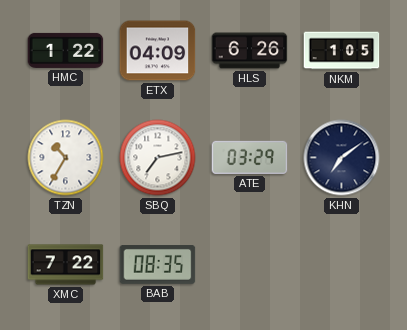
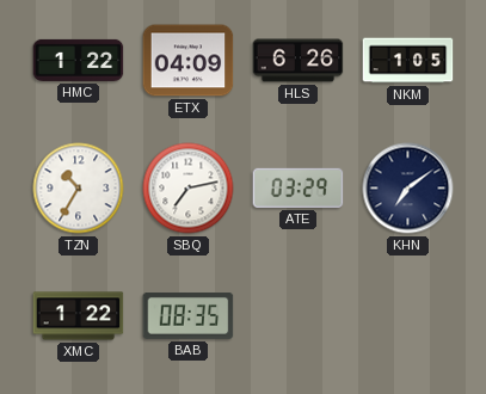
XMC: 7:22 -> 1:22 (79, 316)
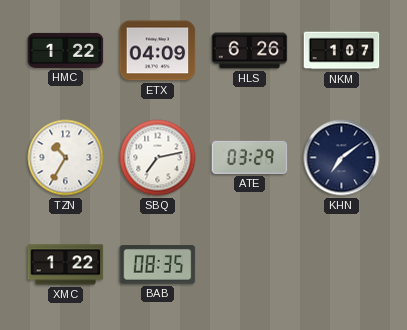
NKM: 1:05 -> 1:07 (342, 51)
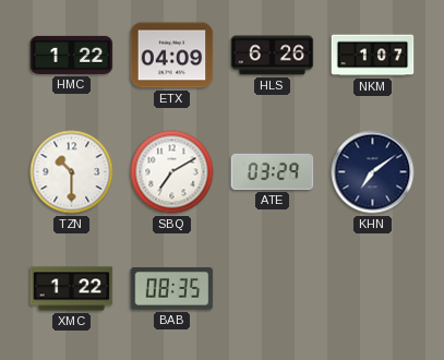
TZN: 10:35 -> 10:30 (72, 172)
SBQ: 7:13 -> 7:10 (172, 172)
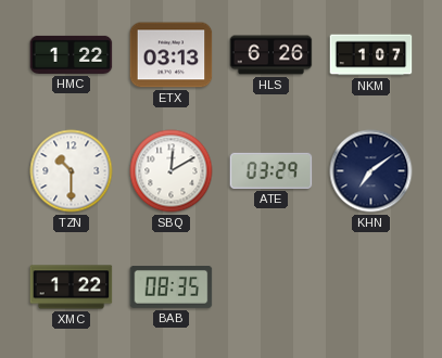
ETX: 04:09 -> 03:13 (172, 55)
SBQ: 7:10 -> 12:10 (172, 171)
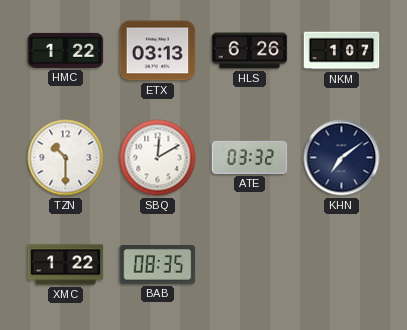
ATE: 03:29 -> 03:32 (250, 157)
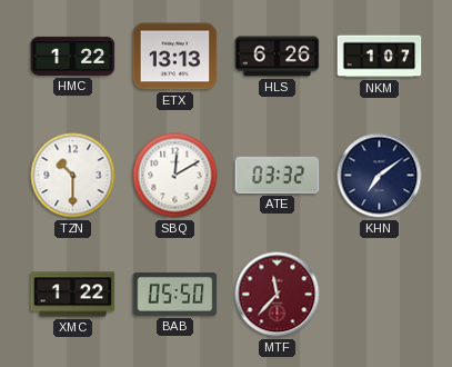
ETX: 03:13 -> 13:13 (175, 57)
BAB: 08:35 -> 05:50 (175, 295)
MTF: none -> 11:37 (278, 295)
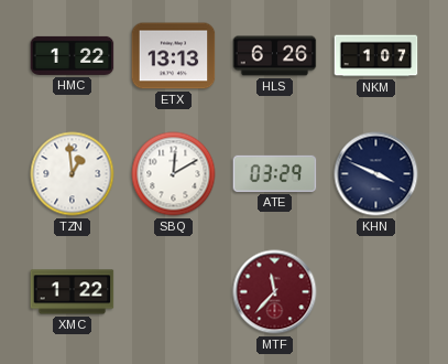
TZN: 10:30 -> 12:59 (73, 174)
ATE: 03:32 -> 03:29 (275, 173)
KHN: 7:09 -> 3:49 (376, 174)
BAB: 05:50 -> none (175, 295)
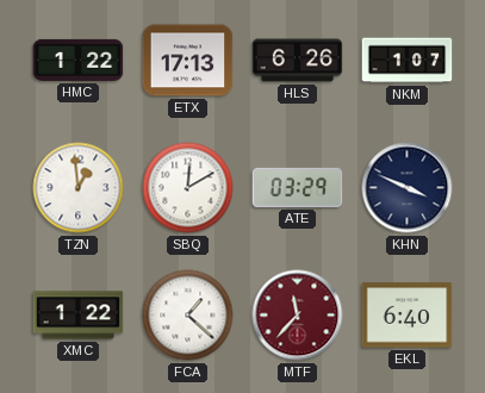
ETX: 13:13 -> 17:13 (188, 61)
FCA: none -> 1:22 (188, 316)
EKL: none -> 6:40 (408, 316)
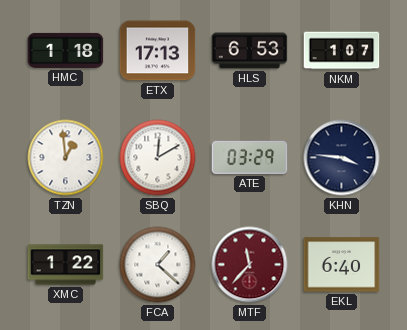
HMC: 1:22 -> 1:18 (66, 50)
HLS: 6:26 -> 6:53 (250, 51)
KHN: 3:49 -> 3:46 (342, 158)
